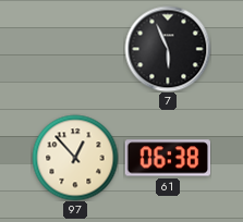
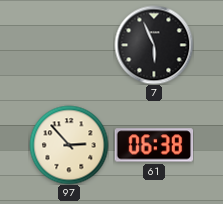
97: 12:53 -> 2:53 (69, 145)
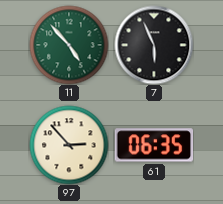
11: none -> 4:53 (69, 45)
61: 06:38 -> 06:35 (154, 145)
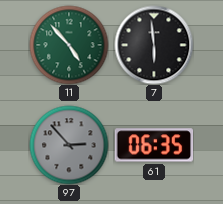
7: 5:56 -> 5:59 (154, 45)
97 dial: cream -> grey (69, 145)
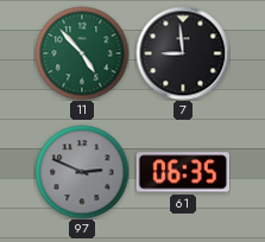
7: 5:59 -> 8:59 (183, 53)
97: 2:53 -> 2:49 (82, 172)
